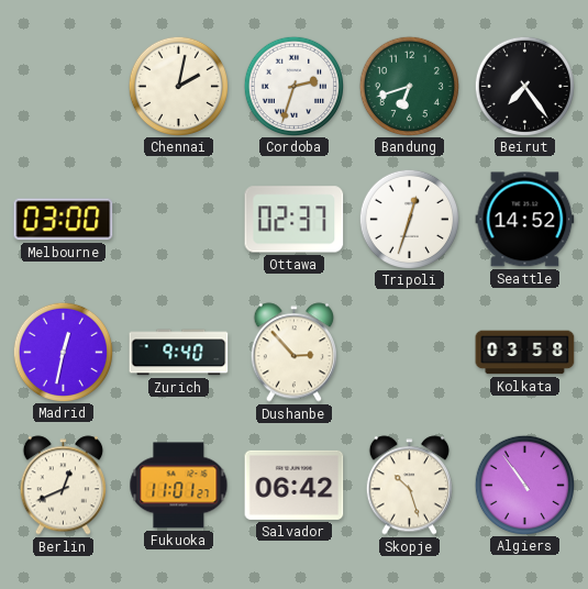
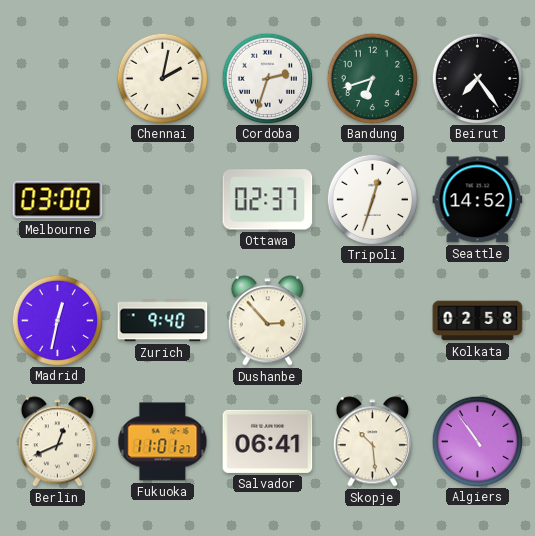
Kolkata: 03:58 -> 02:58 (478, 321)
Salvador: 06:42 -> 06:41 (268, 441)
Skopje: 10:27 -> 10:29 (372, 442)
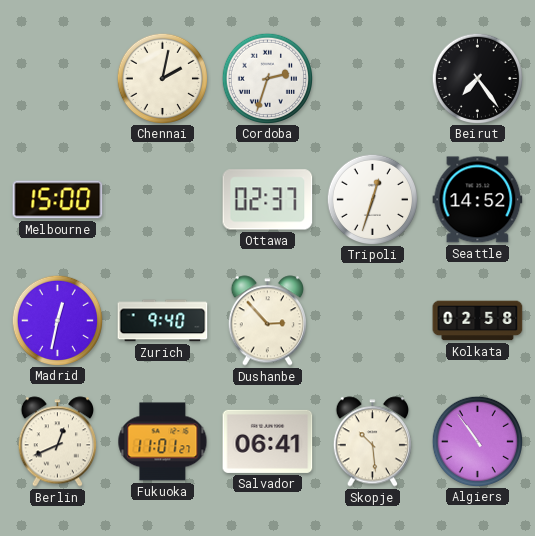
Bandung: 6:42 -> none (372, 78)
Melbourne: 03:00 -> 15:00 (58, 200)
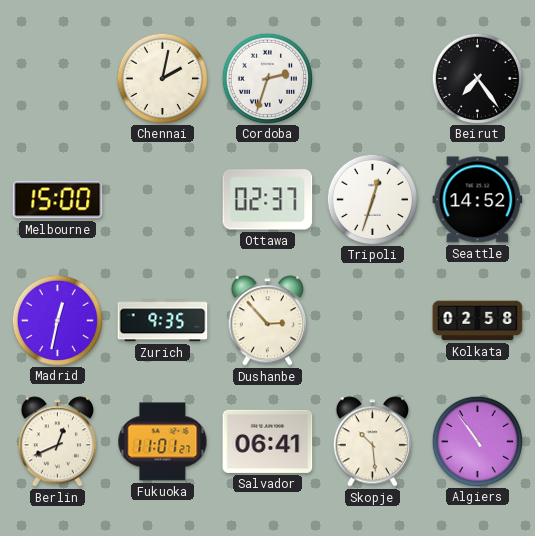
Zurich: 9:40 -> 9:35 (163, 321)
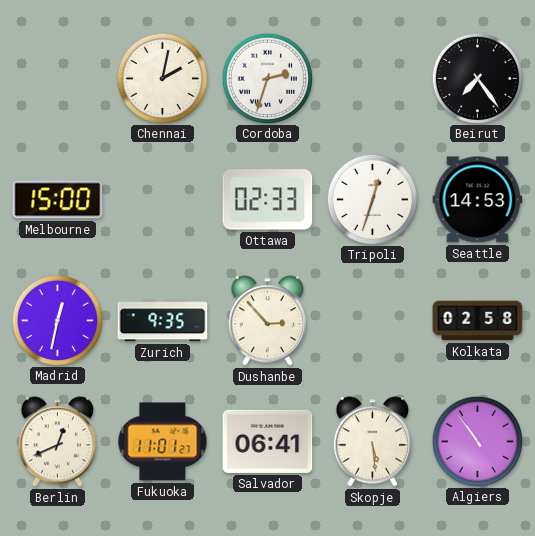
Ottawa: 02:37 -> 02:33 (268, 200)
Seattle: 14:52 -> 14:53 (478, 200)
Skopje: 10:29 -> 5:29 (372, 442)
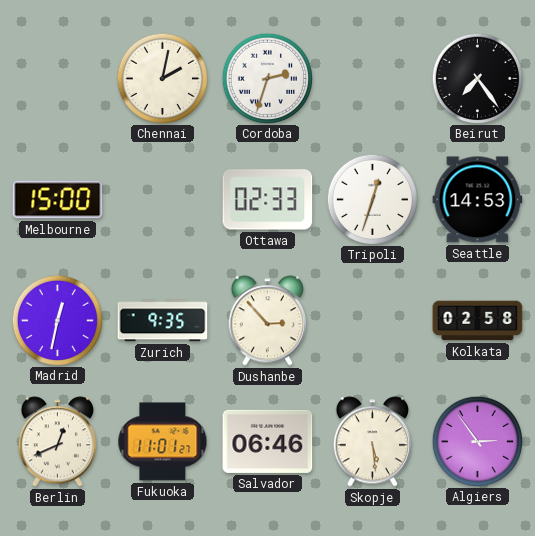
Salvador: 06:41 -> 06:46 (268, 441)
Algiers: 10:54 -> 2:54 (477, 441)
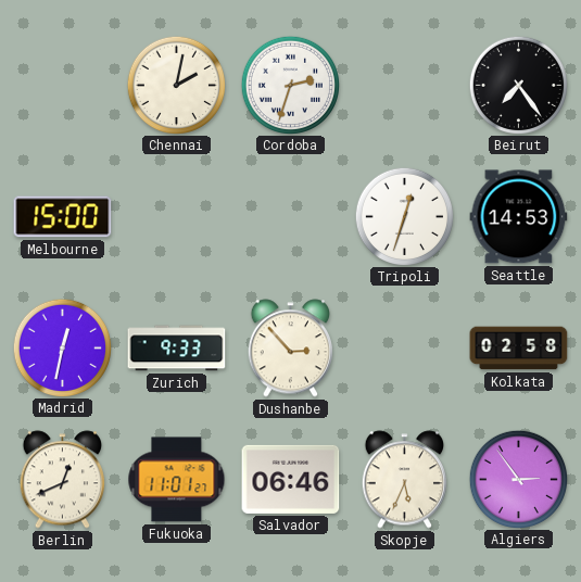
Ottawa: 02:33 -> none (268, 200)
Zurich: 9:35 -> 9:33 (177, 349)
Skopje: 5:29 -> 5:34 (404, 480)
